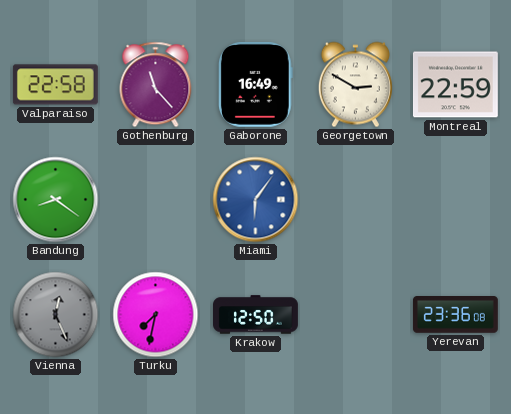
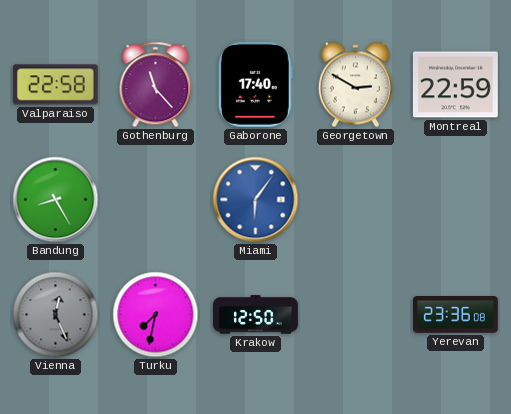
Gaborone: 16:49 -> 17:40 (255, 84)
Bandung: 8:21 -> 8:25 (56, 200)
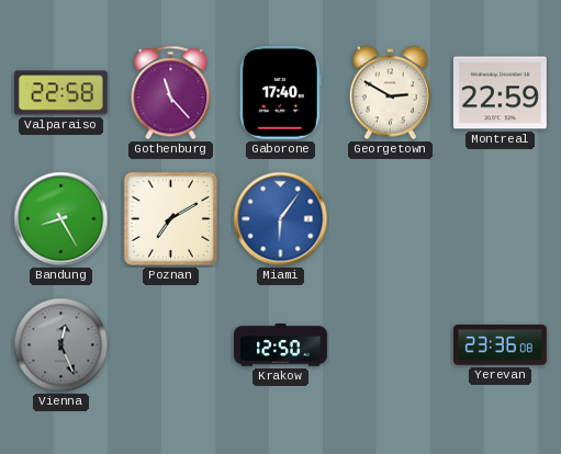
Poznan: none -> 7:10 (170, 218)
Turku: 7:32 -> none (156, 315)
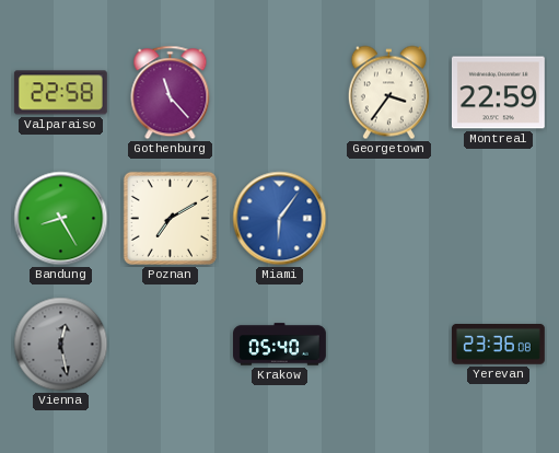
Gaborone: 17:40 -> none (280, 92)
Georgetown: 2:50 -> 3:36 (388, 93)
Vienna: 12:26 -> 12:28 (61, 345)
Krakow: 12:50 -> 05:40 (280, 345)
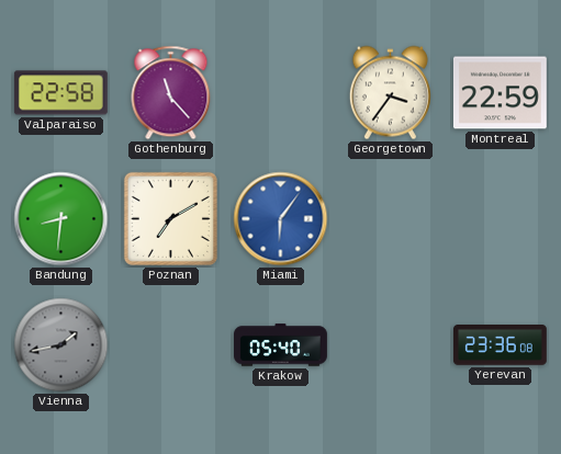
Bandung: 8:25 -> 8:31 (61, 219)
Vienna: 12:28 -> 1:43 (61, 345)
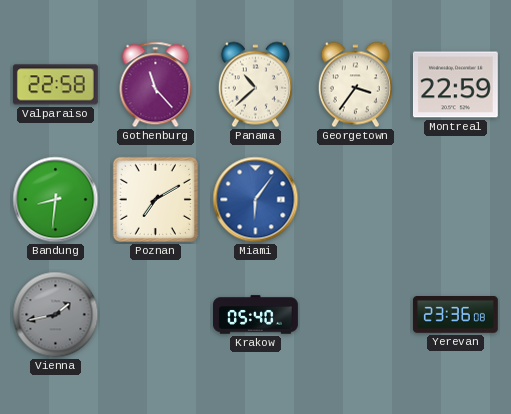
Panama: none -> 10:38 (255, 85)
